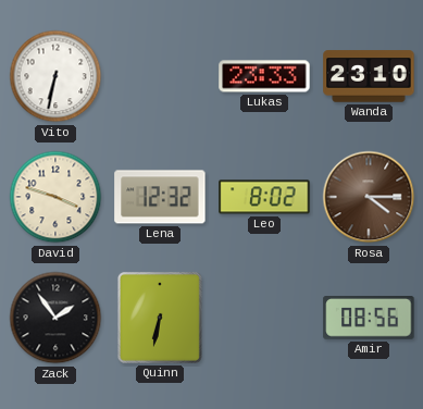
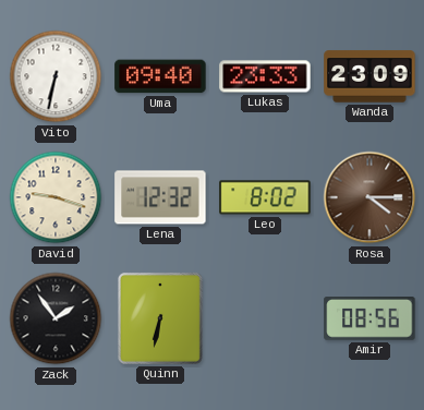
Uma: none -> 09:40 (160, 76)
Wanda: 23:10 -> 23:09 (370, 76)
David: 3:48 -> 9:18 (56, 197)
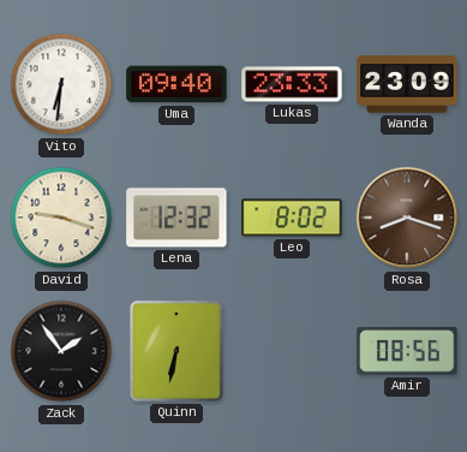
Vito: 6:32 -> 6:31 (61, 84)
Rosa: 4:15 -> 8:18 (407, 218)
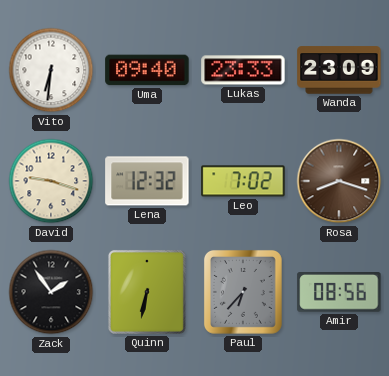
Leo: 8:02 -> 7:02 (243, 181)
Paul: none -> 6:37 (243, 292)
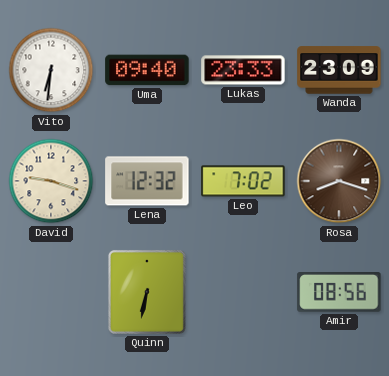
Zack: 1:54 -> none (51, 292)
Paul: 6:37 -> none (243, 292)
